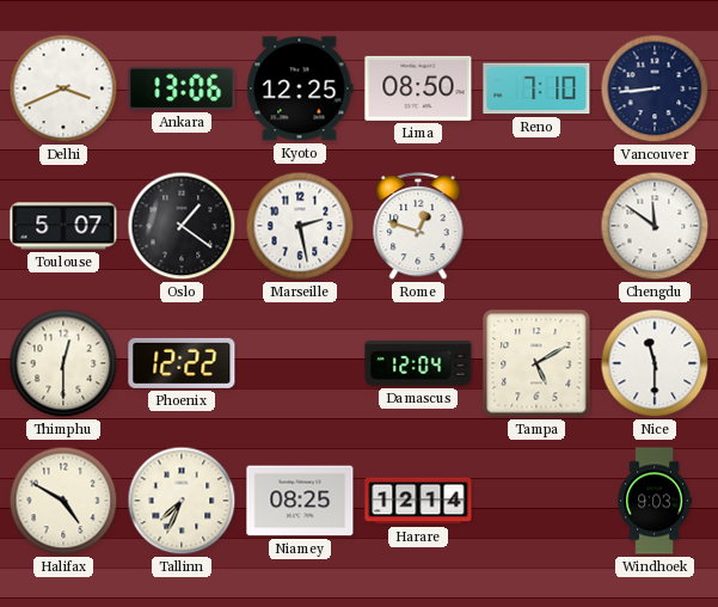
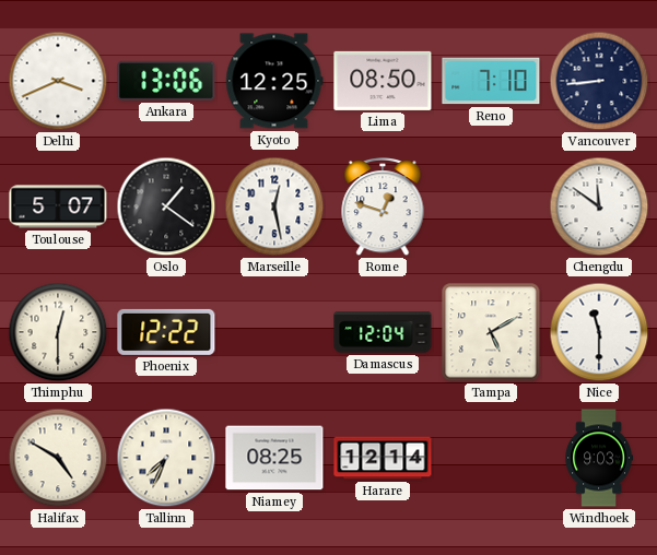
Marseille: 2:28 -> 12:28 (274, 206)
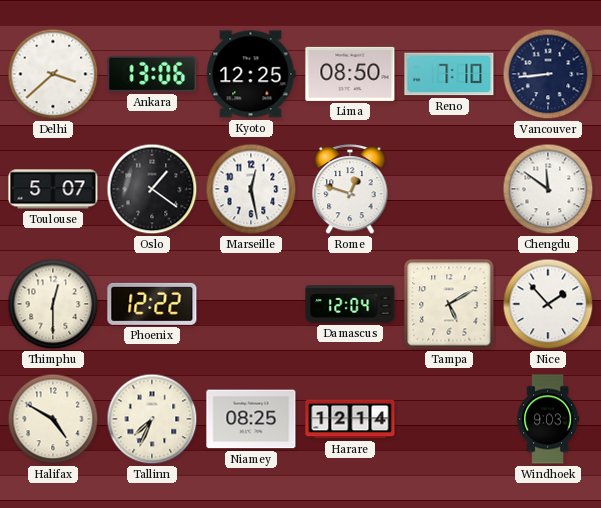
Delhi: 3:41 -> 3:38 (53, 74)
Nice: 11:30 -> 1:53 (548, 304)
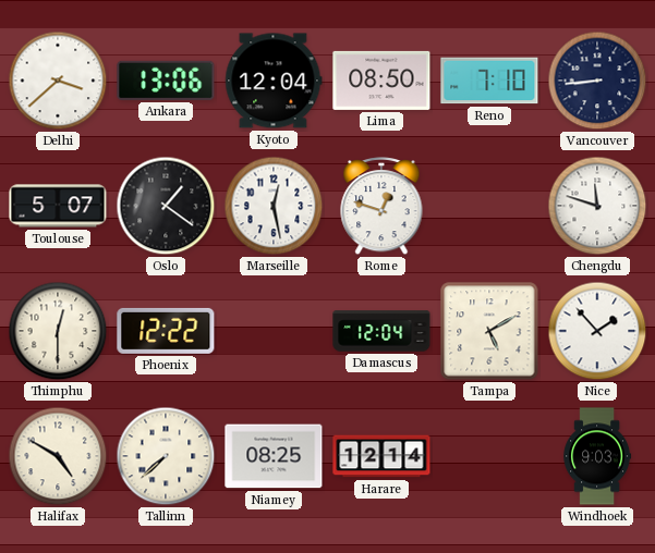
Kyoto: 12:25 -> 12:04 (274, 81)
Chengdu: 11:51 -> 11:48 (597, 206)
Tallinn: 7:34 -> 7:38 (166, 456)
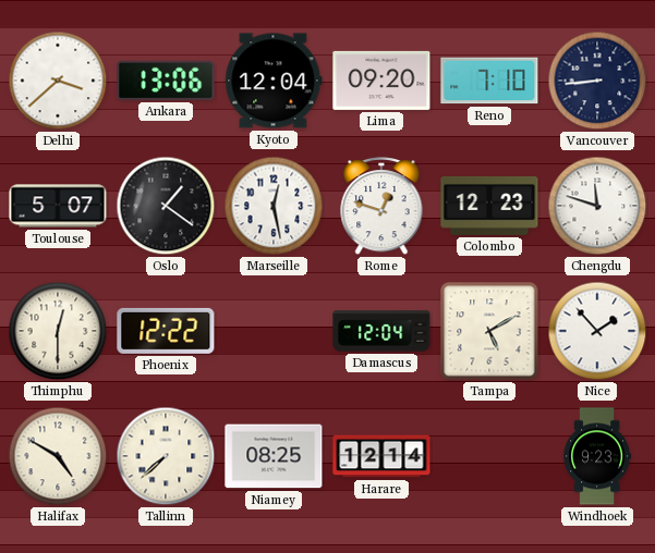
Lima: 08:50 -> 09:20 (381, 81)
Colombo: none -> 12:23 (489, 206)
Windhoek: 9:03 -> 9:23 (597, 456)
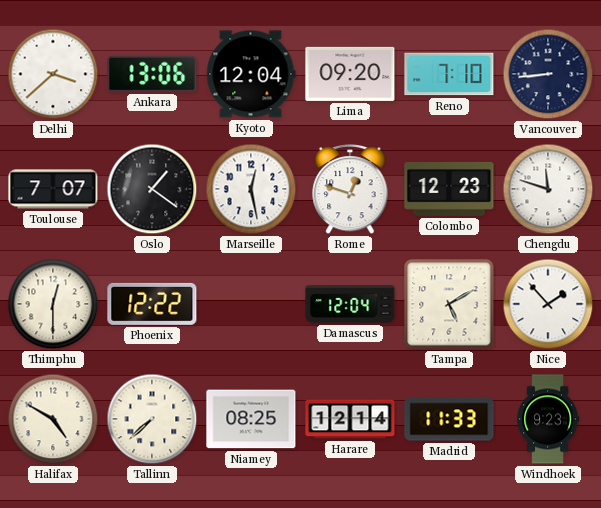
Toulouse: 5:07 -> 7:07 (53, 189)
Madrid: none -> 11:33 (449, 419)
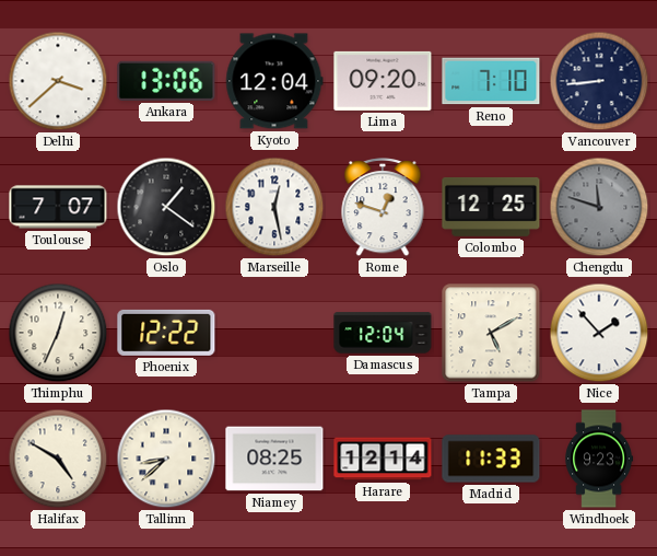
Colombo: 12:23 -> 12:25 (491, 207)
Chengdu dial: white -> grey (599, 207)
Thimphu: 12:30 -> 12:34 (58, 333)
Tallinn: 7:38 -> 8:38 (166, 459)
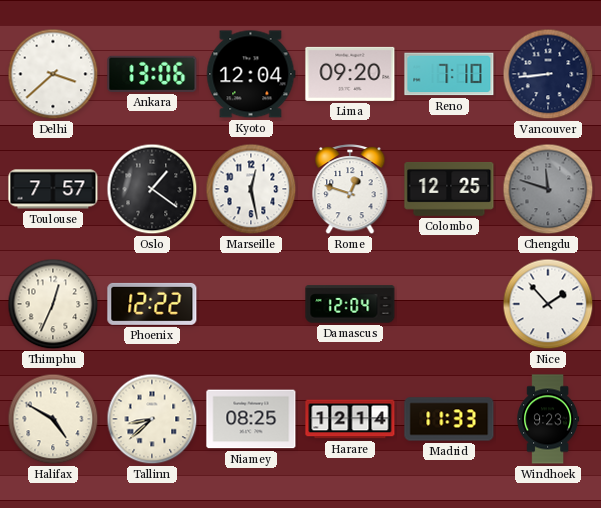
Toulouse: 7:07 -> 7:57 (53, 189)
Tampa: 5:10 -> none (491, 333)
